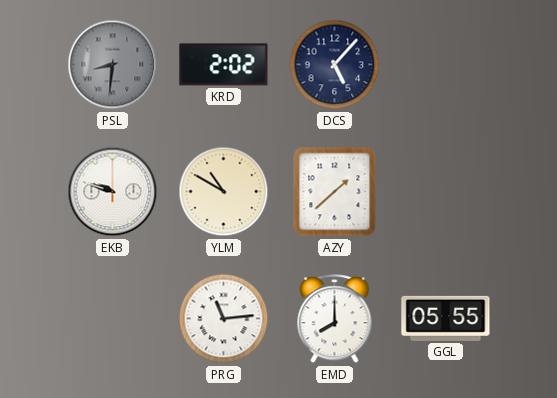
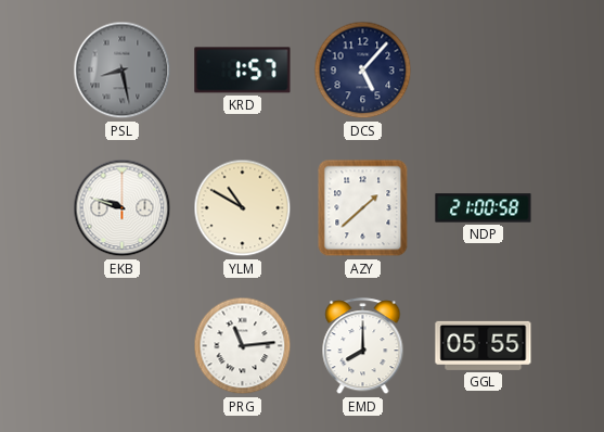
PSL: 8:31 -> 8:28 (123, 71)
KRD: 2:02 -> 1:57 (243, 71)
NDP: none -> 21:00 (484, 208)
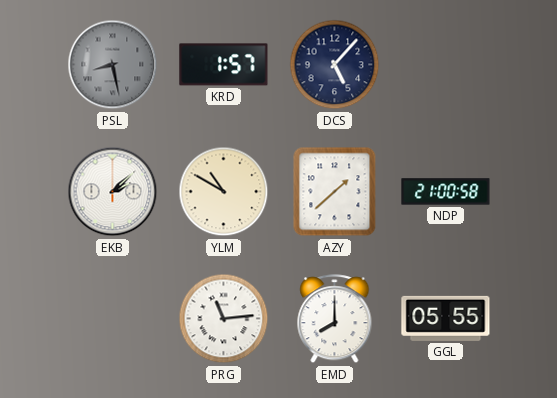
EKB: 9:48 -> 2:08 (113, 192)
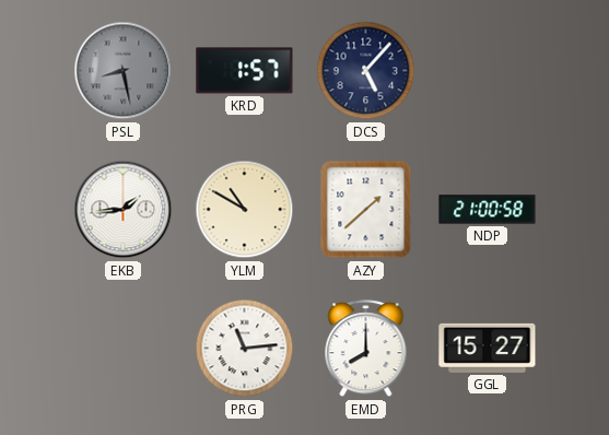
EKB: 2:08 -> 1:44 (124, 210)
GGL: 05:55 -> 15:27 (488, 348)
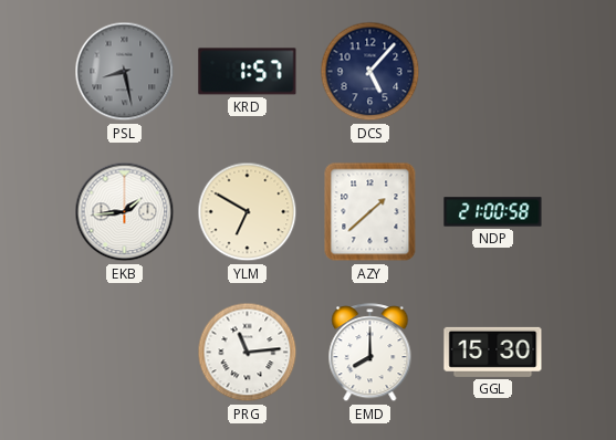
YLM: 10:50 -> 6:50 (248, 212)
GGL: 15:27 -> 15:30 (493, 352)
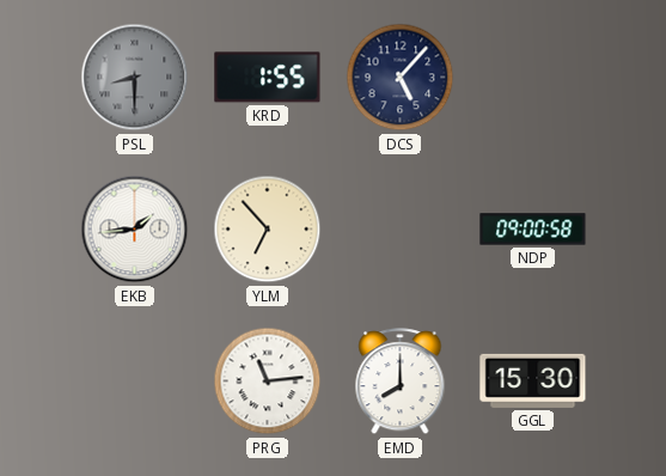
PSL: 8:28 -> 8:30 (135, 78)
KRD: 1:57 -> 1:55 (268, 78)
YLM: 6:50 -> 6:53 (268, 230)
AZY: 1:38 -> none (370, 212)
NDP: 21:00 -> 09:00 (533, 230)
